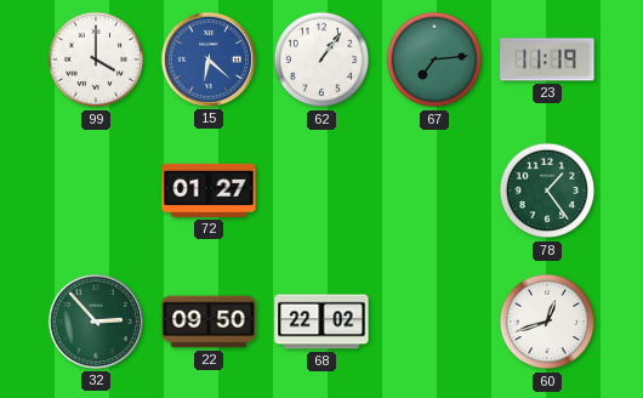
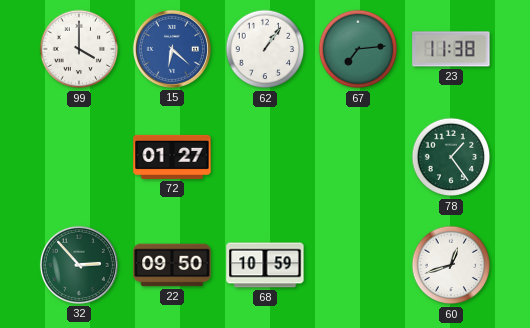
23: 11:19 -> 11:38 (451, 49)
68: 22:02 -> 10:59 (265, 265)
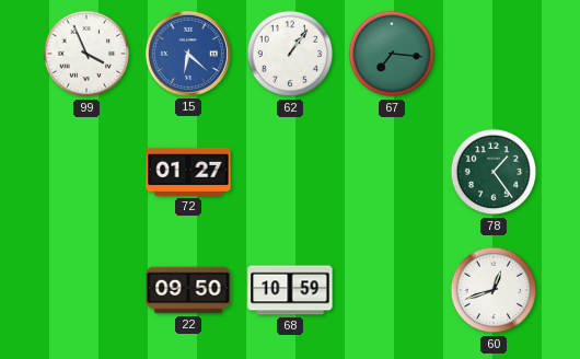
99: 4:00 -> 3:56 (86, 54)
67: 7:14 -> 7:16 (392, 54)
23: 11:38 -> none (451, 49)
32: 2:53 -> none (79, 265)
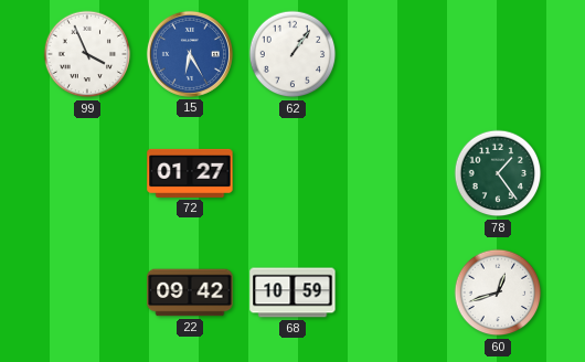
15: 6:22 -> 6:25 (190, 54)
67: 7:16 -> none (392, 54)
22: 09:50 -> 09:42 (190, 292)
